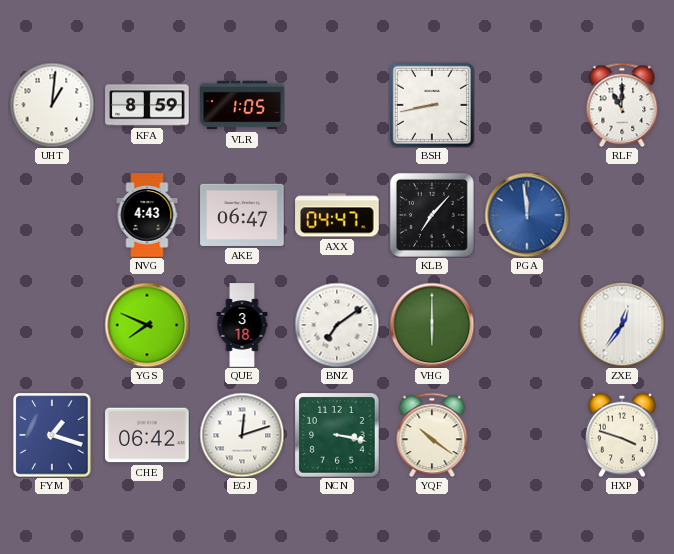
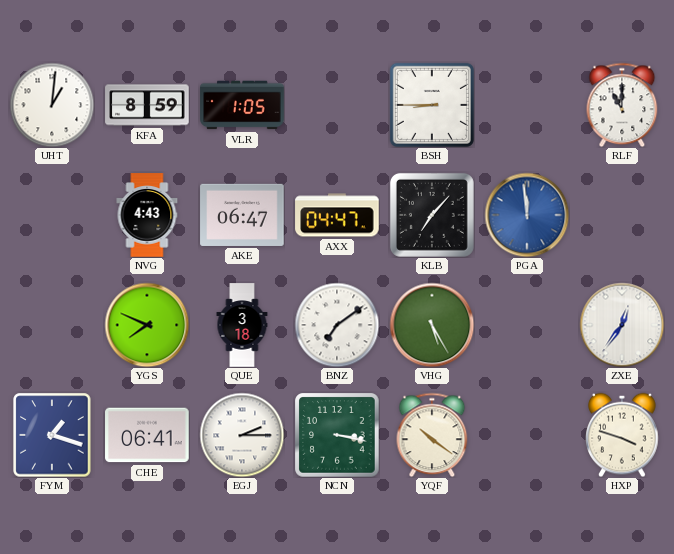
BSH: 8:43 -> 8:45 (432, 105)
VHG: 6:00 -> 5:25 (432, 325)
CHE: 06:42 -> 06:41 (147, 435)
EGJ: 12:12 -> 2:15 (242, 435)
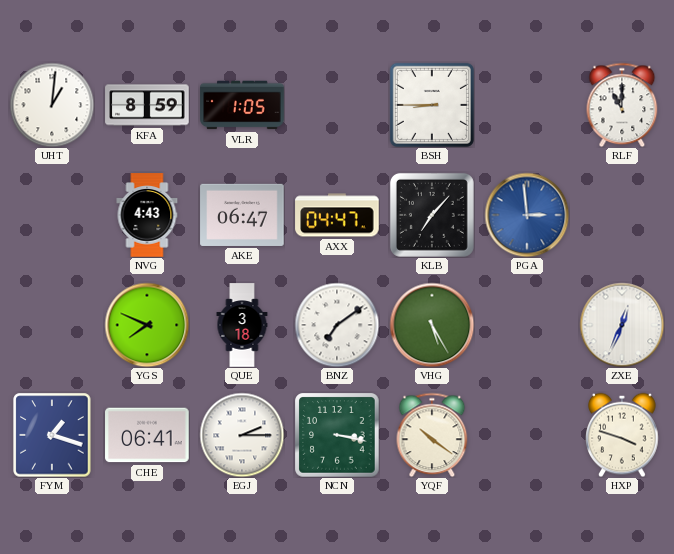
PGA: 11:59 -> 2:59 (527, 215)
ZXE: 12:36 -> 12:34 (622, 325)
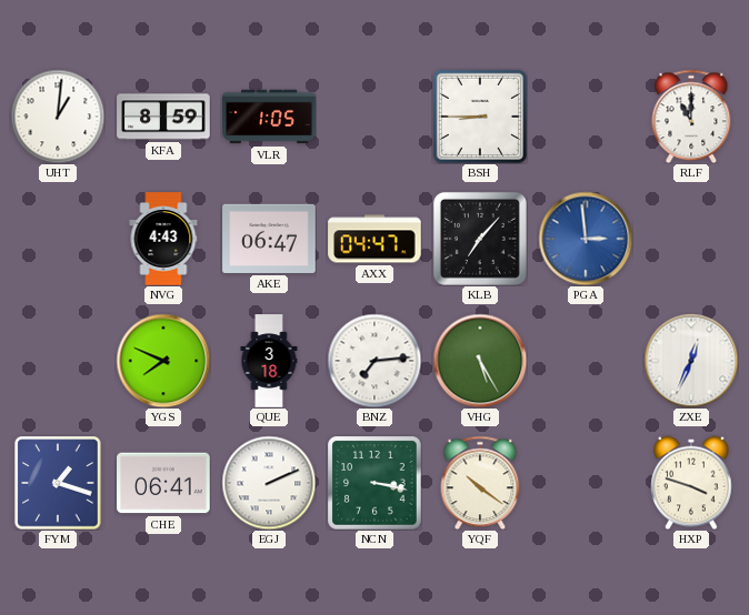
BNZ: 7:09 -> 7:14 (374, 361)
EGJ: 2:15 -> 2:11 (269, 483)
